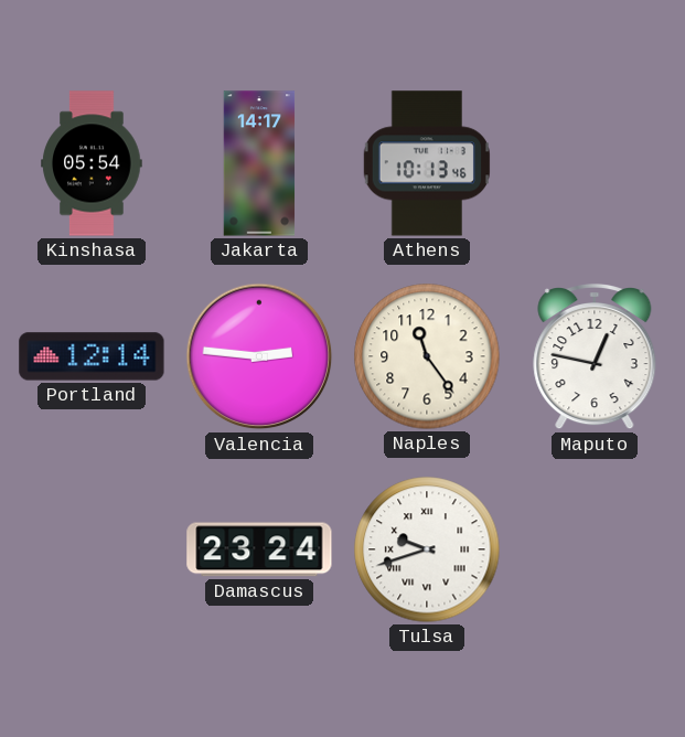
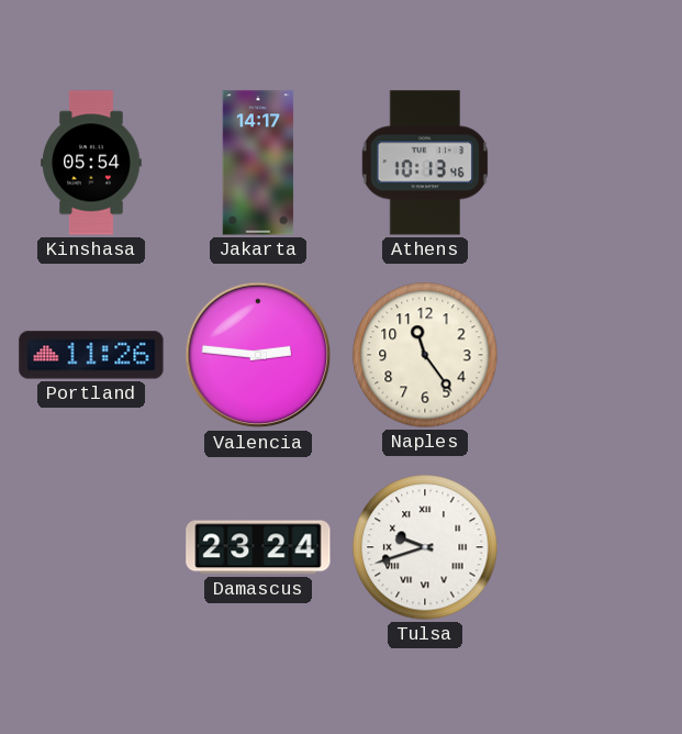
Portland: 12:14 -> 11:26 (91, 355)
Maputo: 12:47 -> none (595, 356)
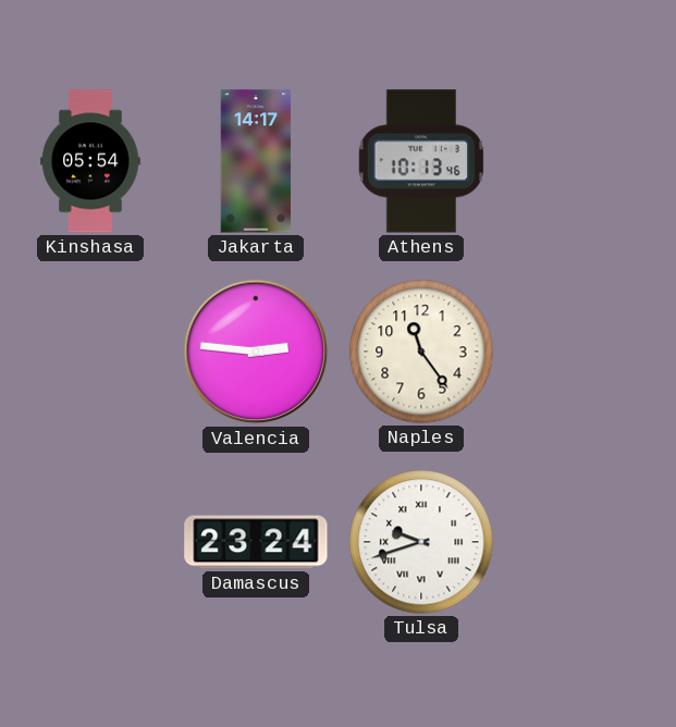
Portland: 11:26 -> none (91, 355)
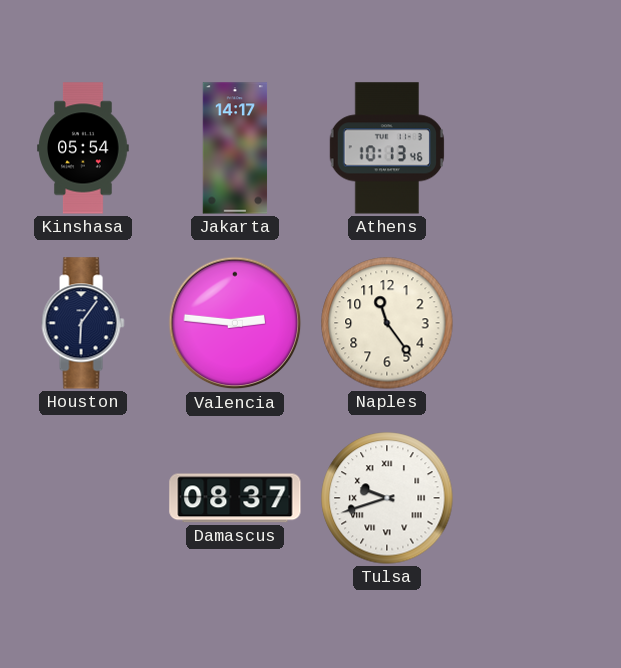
Houston: none -> 6:06 (83, 323)
Damascus: 23:24 -> 08:37 (235, 498)
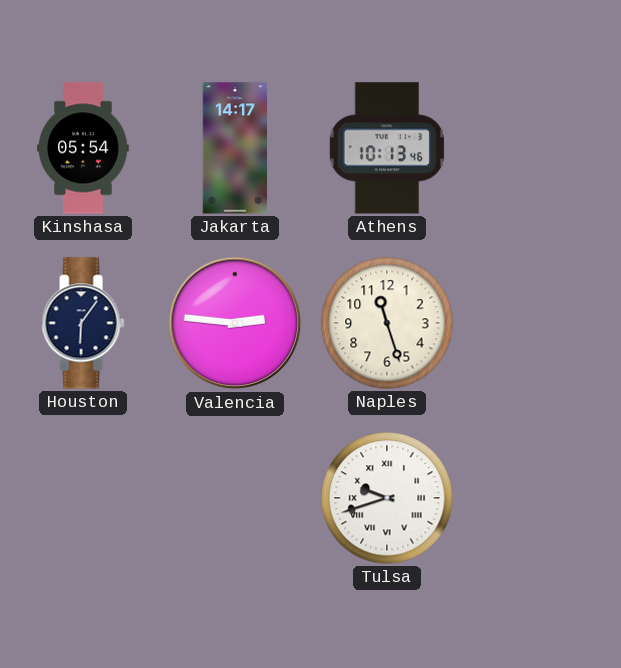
Naples: 11:24 -> 11:27 (387, 323)
Damascus: 08:37 -> none (235, 498)
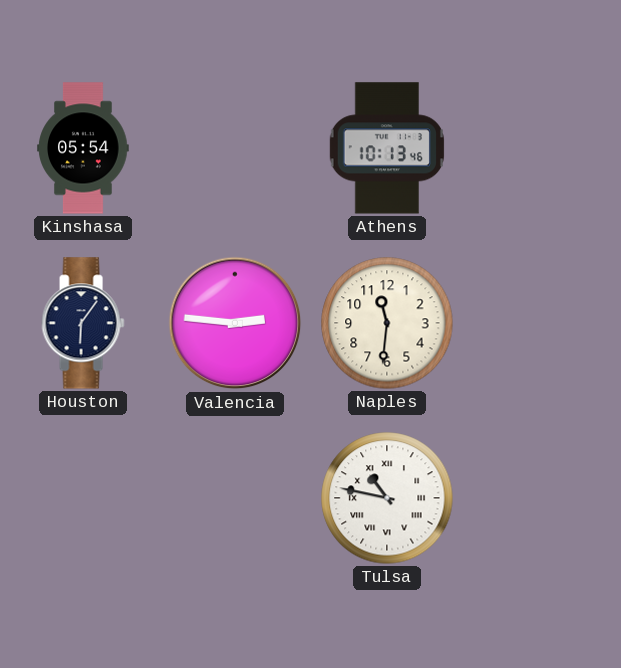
Jakarta: 14:17 -> none (235, 148)
Naples: 11:27 -> 11:31 (387, 323)
Tulsa: 9:42 -> 10:47 (387, 498)
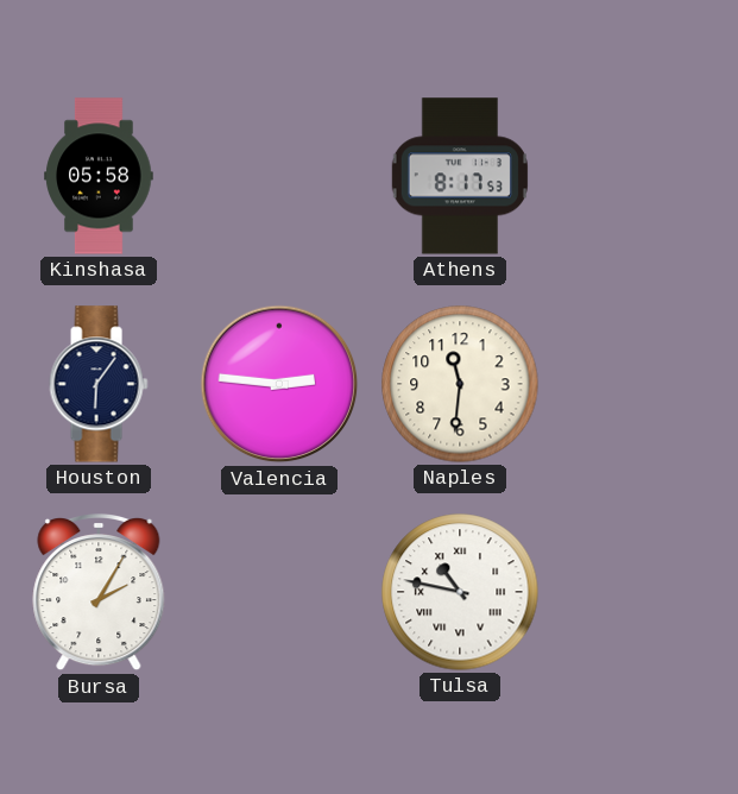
Kinshasa: 05:54 -> 05:58 (99, 176)
Athens: 10:13 -> 8:17 (459, 176)
Bursa: none -> 2:05 (99, 592)
